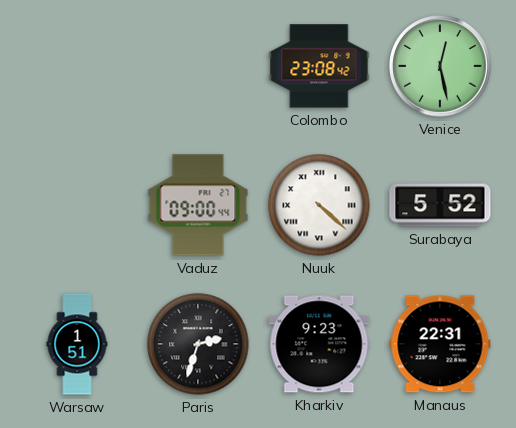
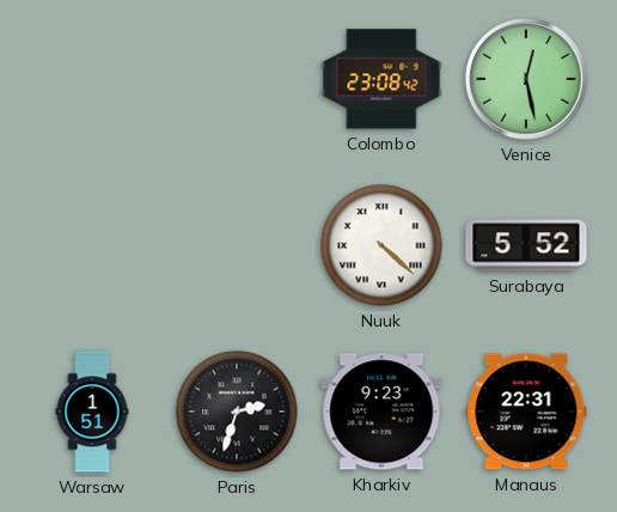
Vaduz: 09:00 -> none (198, 205)
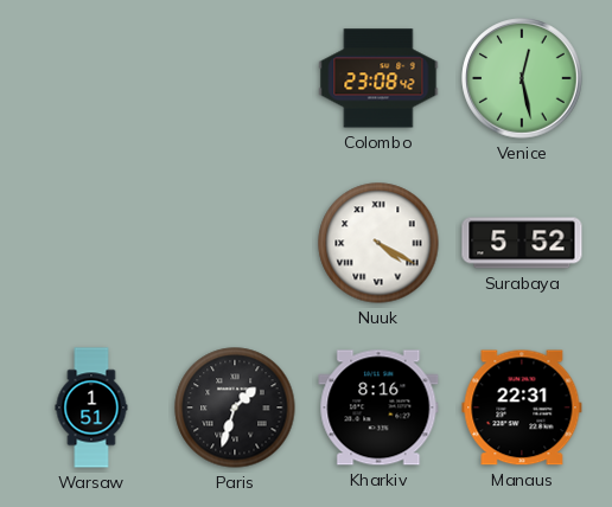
Nuuk: 4:22 -> 4:20 (378, 243)
Paris: 2:33 -> 1:33 (235, 407)
Kharkiv: 9:23 -> 8:16 (378, 407)
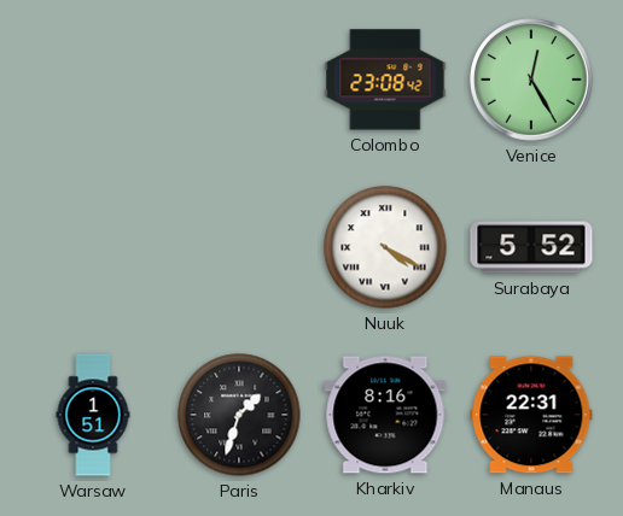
Venice: 12:28 -> 12:25 (531, 80)
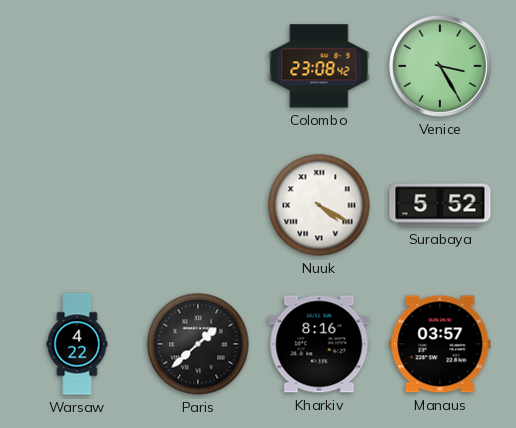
Venice: 12:25 -> 3:25 (440, 66)
Warsaw: 1:51 -> 4:22 (77, 344)
Paris: 1:33 -> 1:38 (198, 344)
Manaus: 22:31 -> 03:57 (440, 344)
